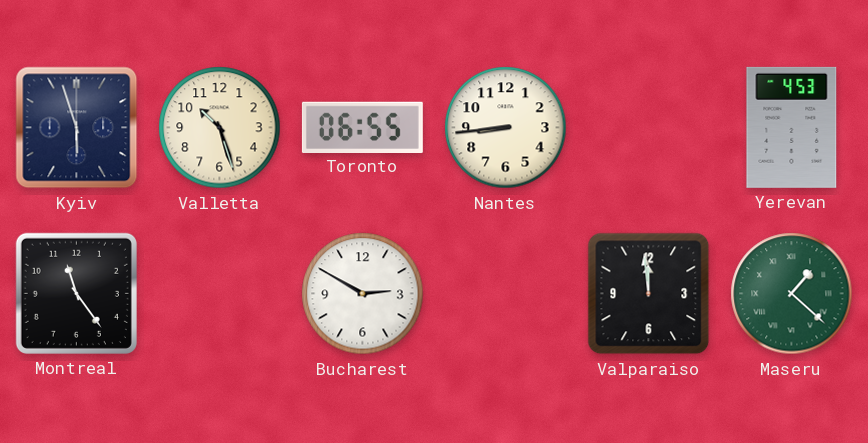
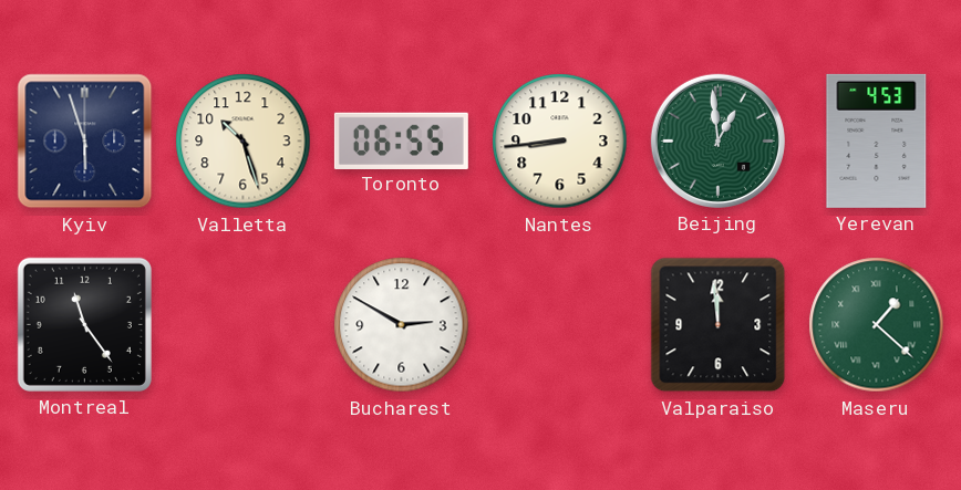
Beijing: none -> 12:59 (717, 140)
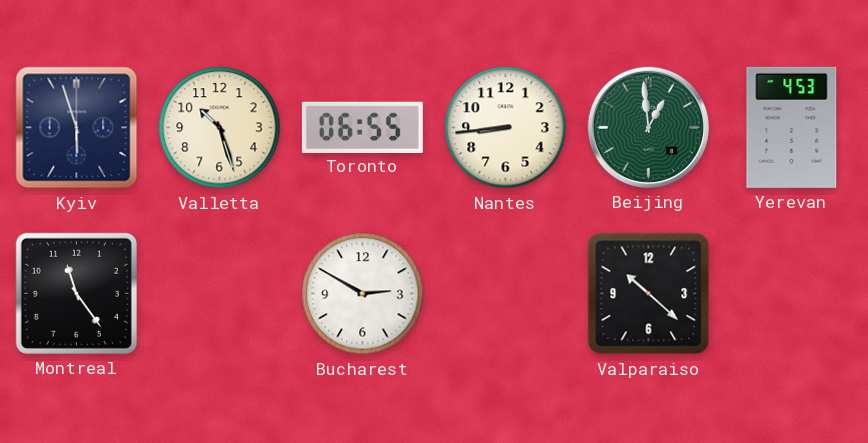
Valparaiso: 11:59 -> 10:22 (649, 294)
Maseru: 1:22 -> none (877, 325)
